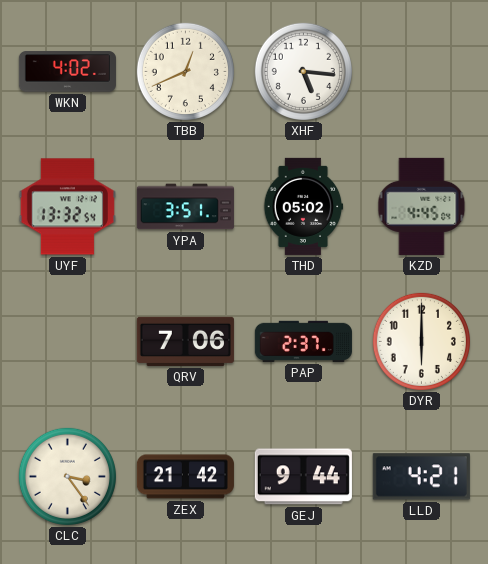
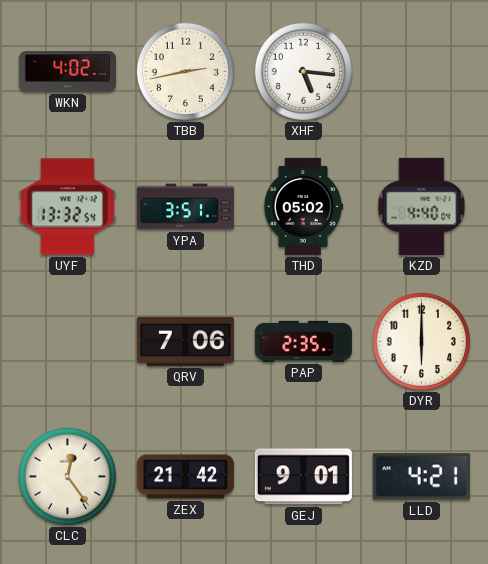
TBB: 12:41 -> 2:43 (185, 71)
KZD: 4:45 -> 4:40 (422, 206)
PAP: 2:37 -> 2:35 (303, 341)
CLC: 3:24 -> 12:24 (67, 476)
GEJ: 9:44 -> 9:01 (303, 477)
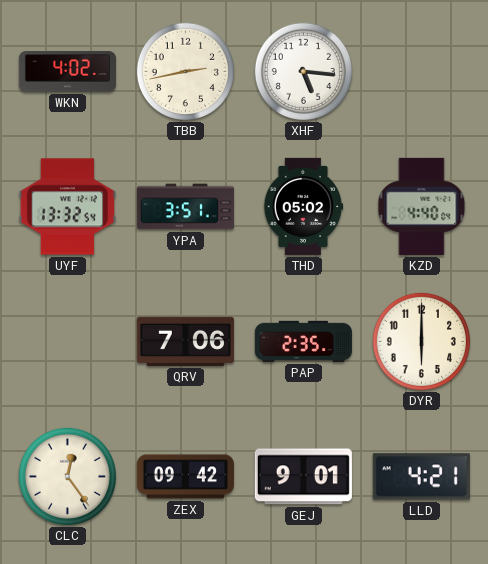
ZEX: 21:42 -> 09:42 (185, 477)
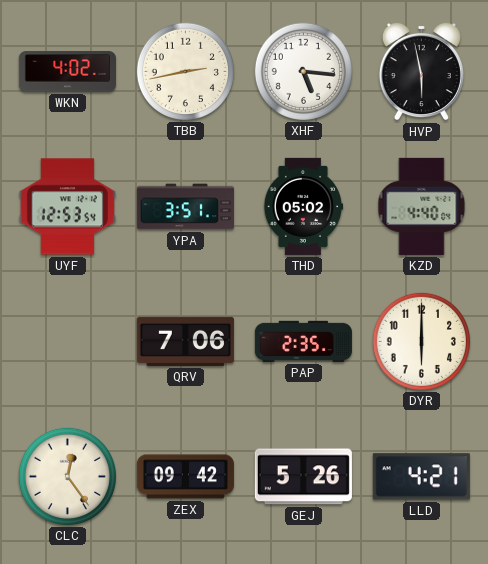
HVP: none -> 5:58 (421, 71)
UYF: 13:32 -> 12:53 (67, 207)
GEJ: 9:01 -> 5:26 (303, 477)
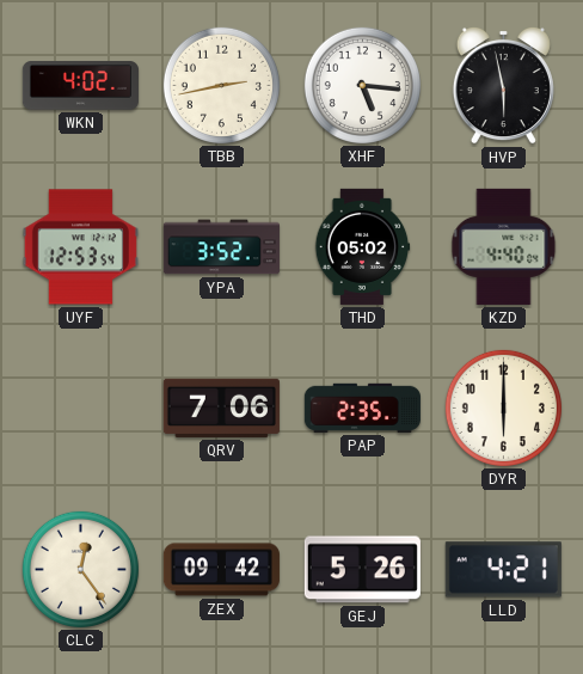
YPA: 3:51 -> 3:52 (221, 247)
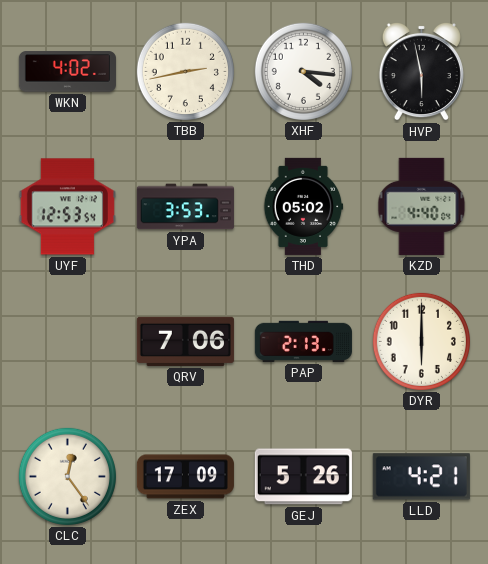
XHF: 5:16 -> 4:16 (303, 71)
YPA: 3:52 -> 3:53 (185, 207)
PAP: 2:35 -> 2:13 (303, 341)
ZEX: 09:42 -> 17:09 (185, 477)
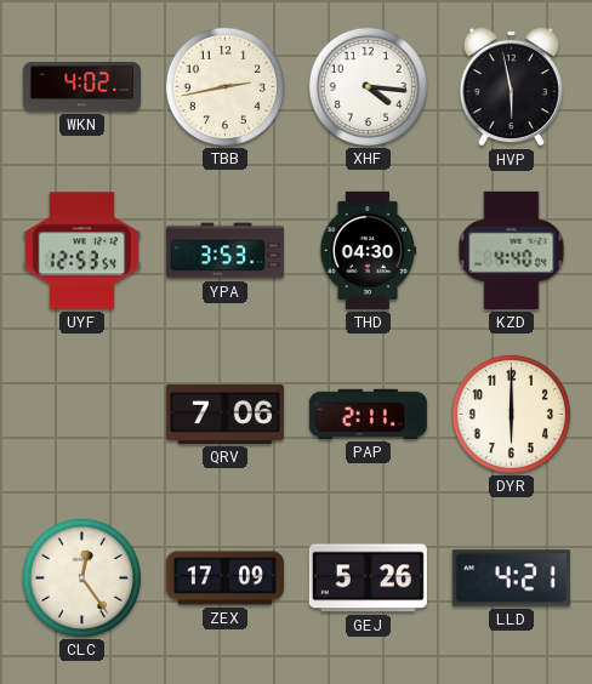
THD: 05:02 -> 04:30 (368, 250)
PAP: 2:13 -> 2:11 (368, 414)
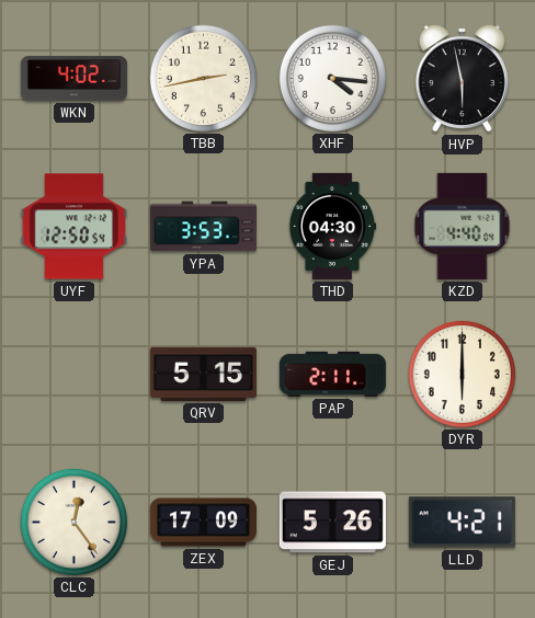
UYF: 12:53 -> 12:50 (73, 227)
QRV: 7:06 -> 5:15 (203, 374)
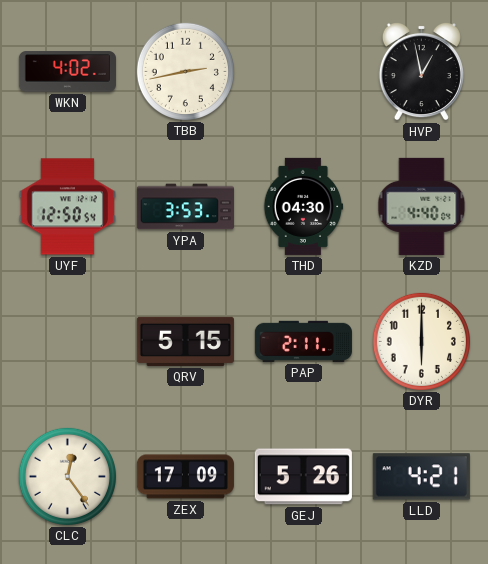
XHF: 4:16 -> none (332, 78)
HVP: 5:58 -> 12:58 (421, 71)
